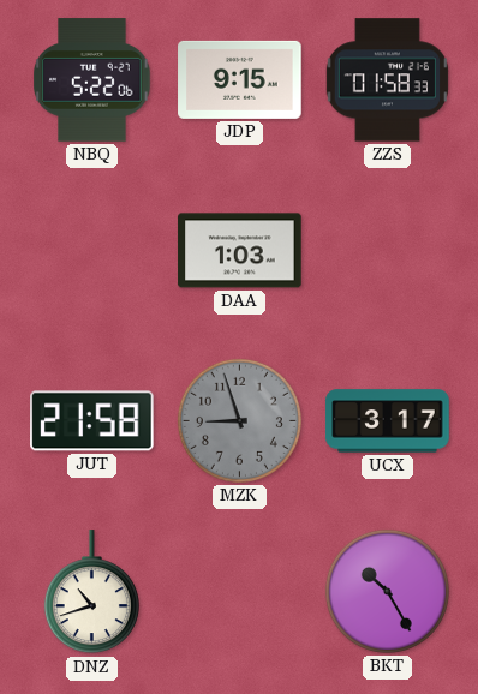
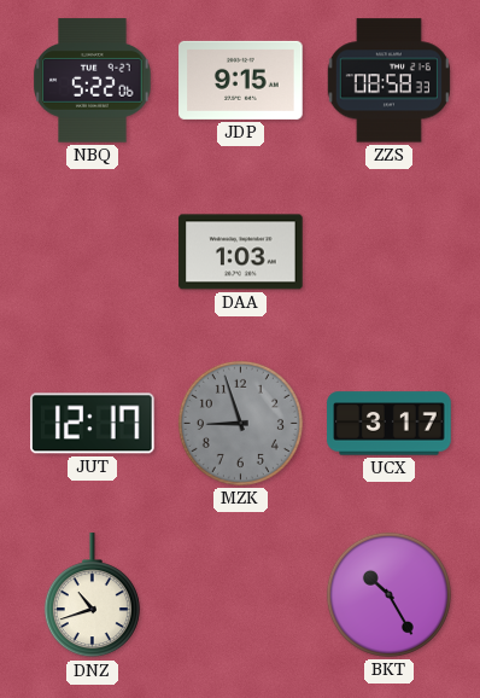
ZZS: 01:58 -> 08:58 (388, 81)
JUT: 21:58 -> 12:17 (93, 424)
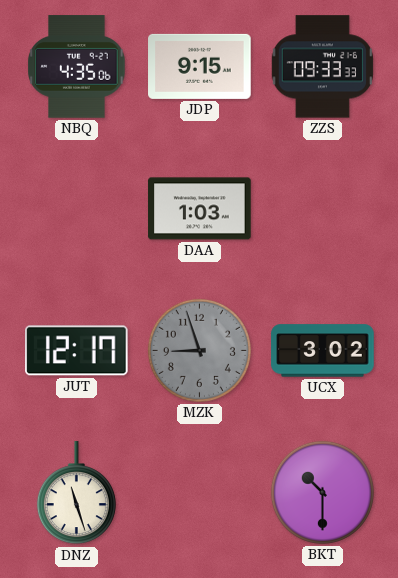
NBQ: 5:22 -> 4:35 (77, 67)
ZZS: 08:58 -> 09:33 (322, 67)
UCX: 3:17 -> 3:02 (323, 351)
DNZ: 10:42 -> 11:27 (76, 493)
BKT: 10:25 -> 10:30 (322, 492)
